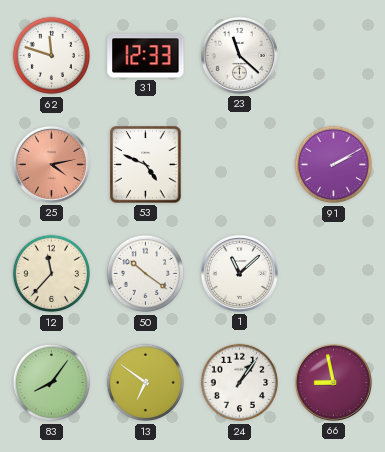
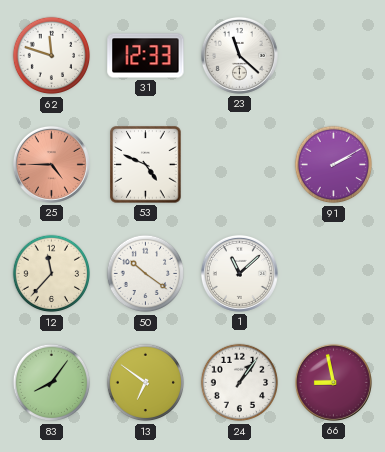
25: 4:13 -> 4:45 (51, 164)
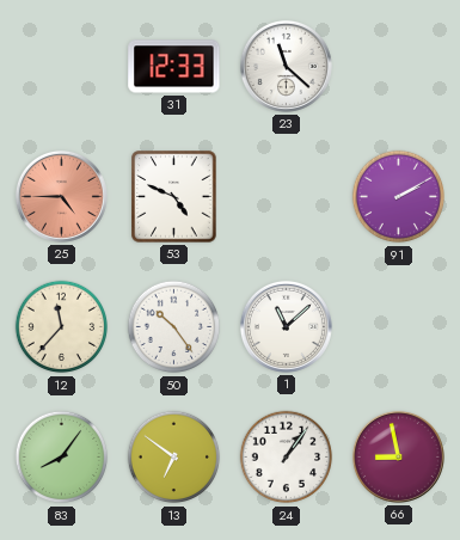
62: 11:48 -> none (52, 56)
50: 10:21 -> 10:24 (174, 327)
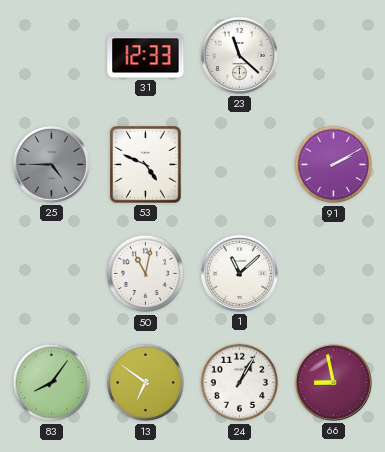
25 dial: salmon -> grey (51, 164)
12: 11:37 -> none (62, 327)
50: 10:24 -> 11:02 (146, 274)
24: 1:06 -> 1:05 (240, 383)
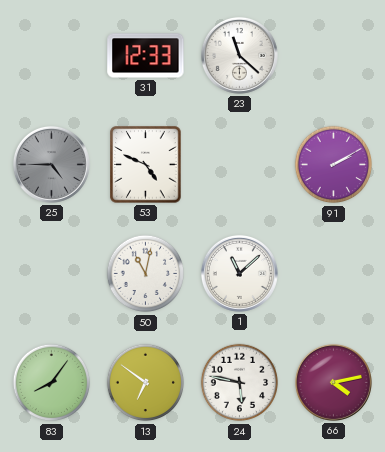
24: 1:05 -> 5:47 (240, 383)
66: 8:58 -> 4:13 (333, 382)
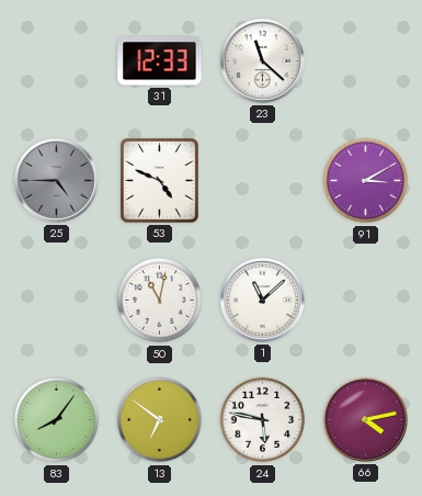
91: 2:10 -> 3:10 (366, 181)
